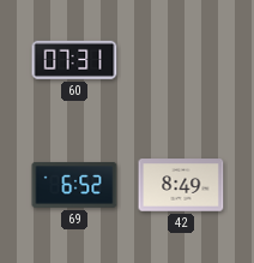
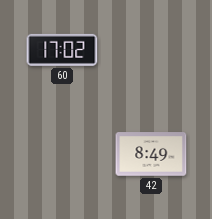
60: 07:31 -> 17:02 (62, 50)
69: 6:52 -> none (74, 185)
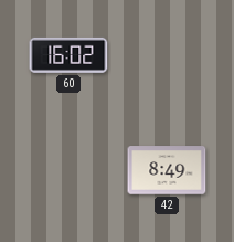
60: 17:02 -> 16:02 (68, 55)
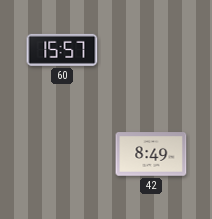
60: 16:02 -> 15:57 (62, 50)
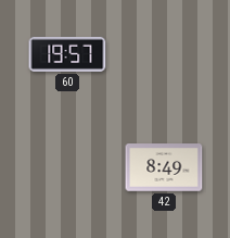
60: 15:57 -> 19:57 (67, 54)
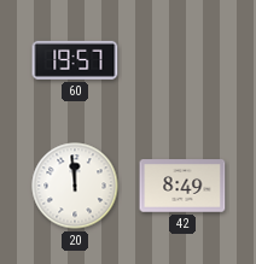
20: none -> 11:59 (75, 186)
